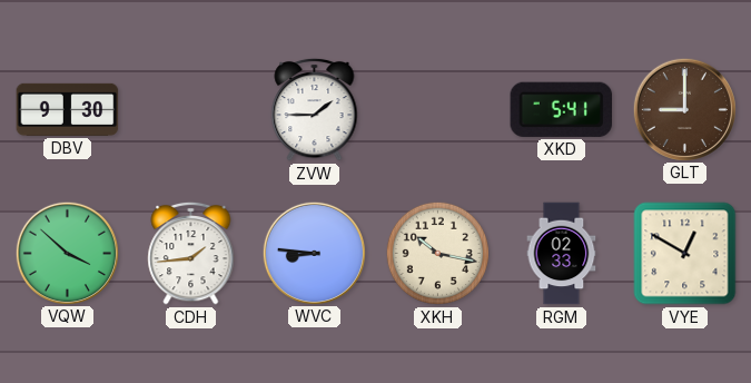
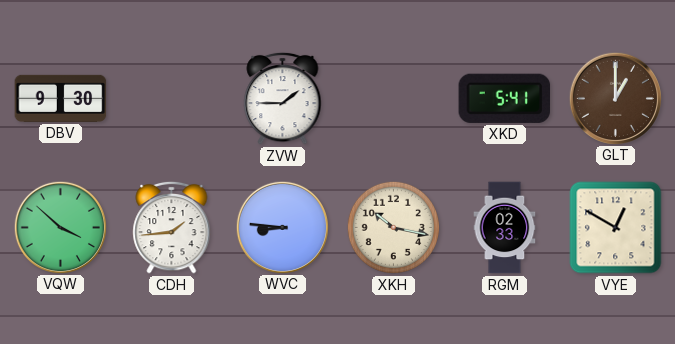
GLT: 9:00 -> 1:00 (615, 98)
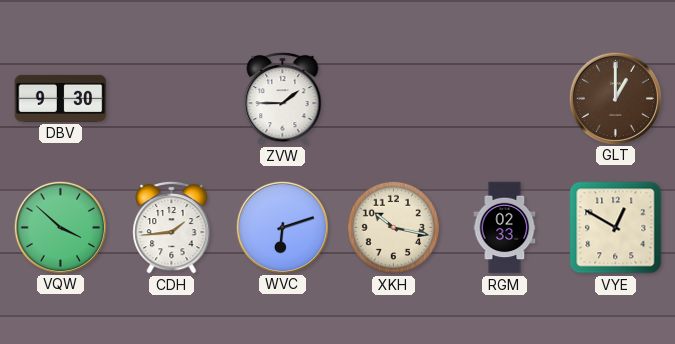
XKD: 5:41 -> none (505, 98)
WVC: 8:46 -> 6:12 (282, 227)
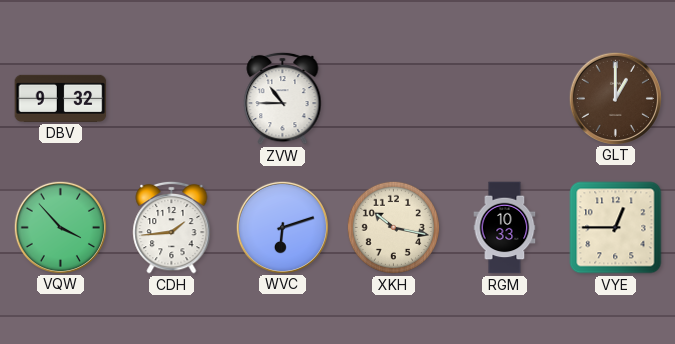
DBV: 9:30 -> 9:32 (61, 98)
ZVW: 1:45 -> 10:45 (283, 98)
VQW: 3:52 -> 3:53 (60, 227)
RGM: 02:33 -> 10:33 (505, 228)
VYE: 12:50 -> 12:45 (616, 228)
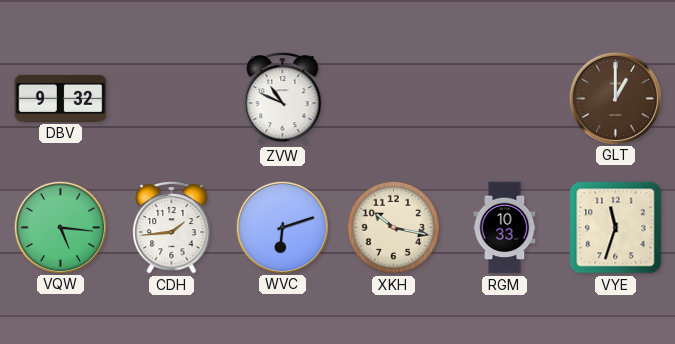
ZVW: 10:45 -> 10:49 (283, 98)
VQW: 3:53 -> 5:16 (60, 227)
VYE: 12:45 -> 11:33 (616, 228)
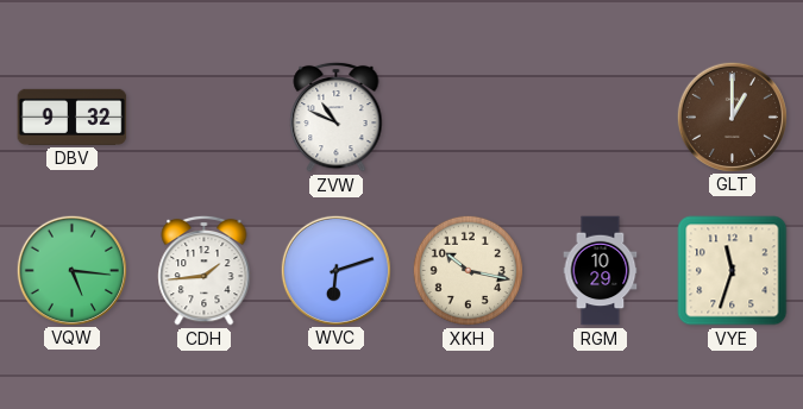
RGM: 10:33 -> 10:29 (601, 271)
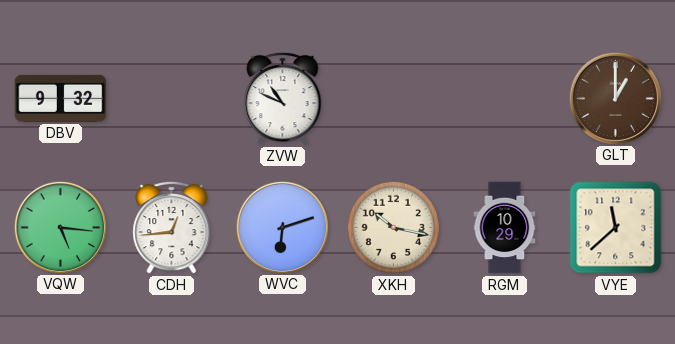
CDH: 1:44 -> 12:44 (172, 227)
VYE: 11:33 -> 11:38 (616, 228)
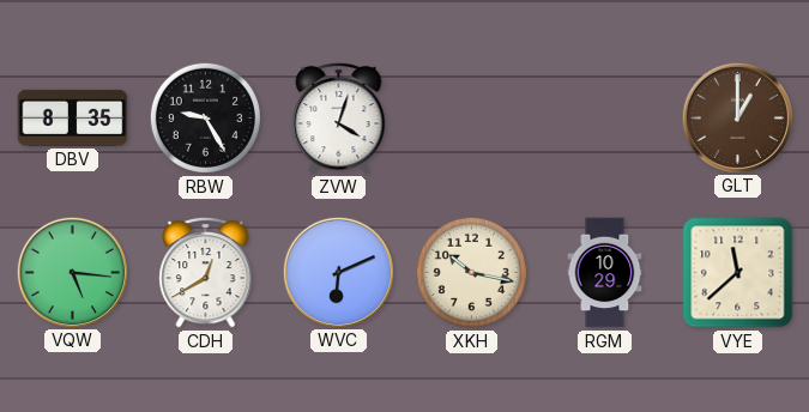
DBV: 9:32 -> 8:35 (73, 117)
RBW: none -> 9:25 (205, 117)
ZVW: 10:49 -> 4:03 (339, 117)
CDH: 12:44 -> 12:40 (206, 272)
WVC: 6:12 -> 6:11 (338, 272)
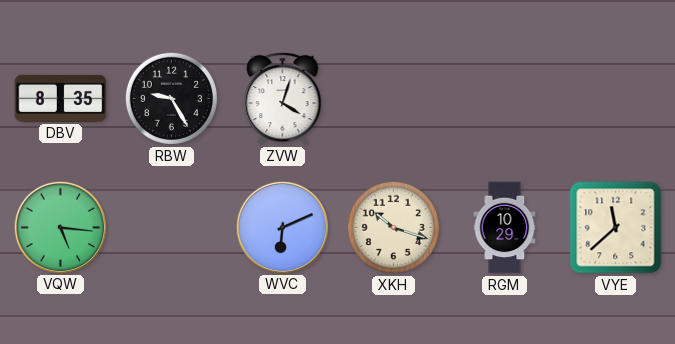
GLT: 1:00 -> none (737, 117)
CDH: 12:40 -> none (206, 272)
XKH: 10:17 -> 10:18 (393, 227)
